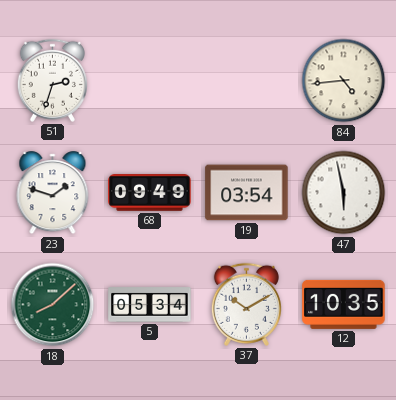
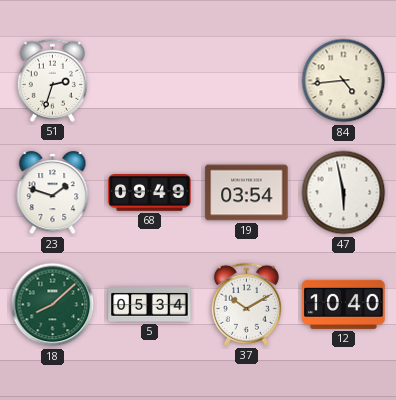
12: 10:35 -> 10:40 (344, 304)
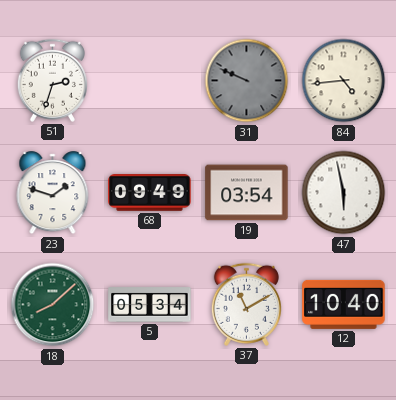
31: none -> 9:49 (247, 81)
37: 10:10 -> 11:10 (246, 304)
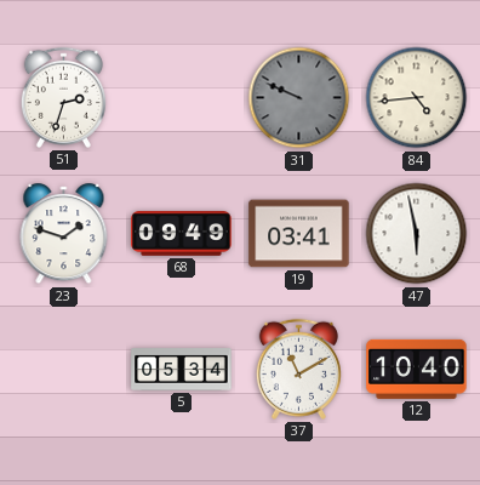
19: 03:54 -> 03:41 (299, 234)
18: 8:08 -> none (53, 305)
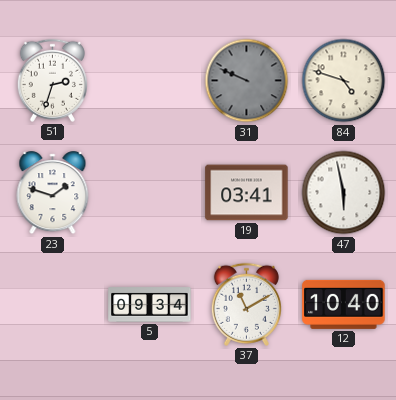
84: 4:44 -> 4:48 (344, 81)
68: 09:49 -> none (182, 234)
5: 05:34 -> 09:34 (150, 305)
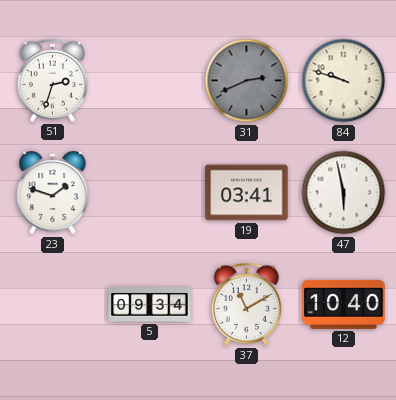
31: 9:49 -> 2:41 (247, 81)
84: 4:48 -> 9:48 (344, 81)
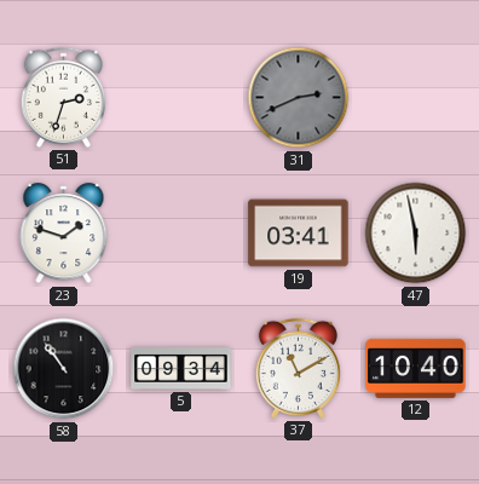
84: 9:48 -> none (344, 81)
58: none -> 10:54 (64, 369)
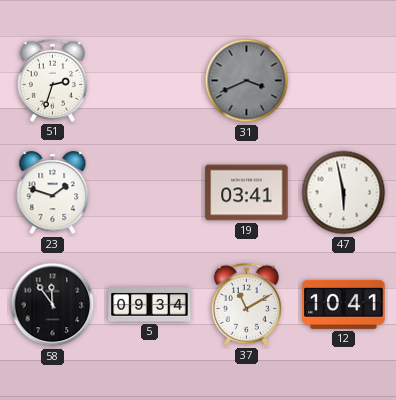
31: 2:41 -> 3:41 (247, 81)
58: 10:54 -> 11:54 (53, 305)
12: 10:40 -> 10:41 (344, 304)
